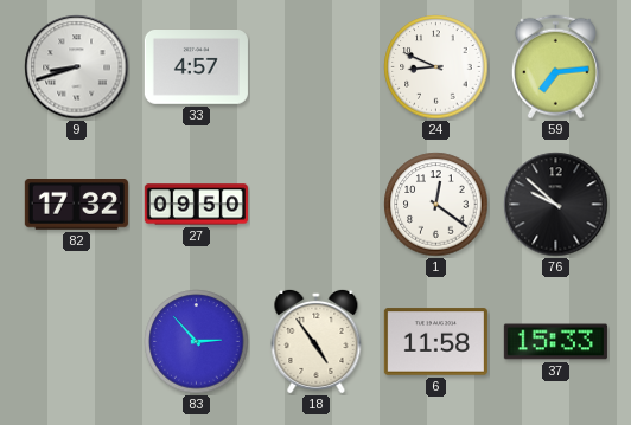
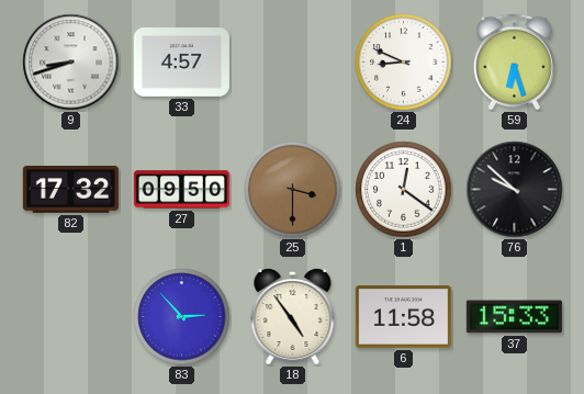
59: 7:14 -> 6:27 (514, 63)
25: none -> 3:30 (293, 190)
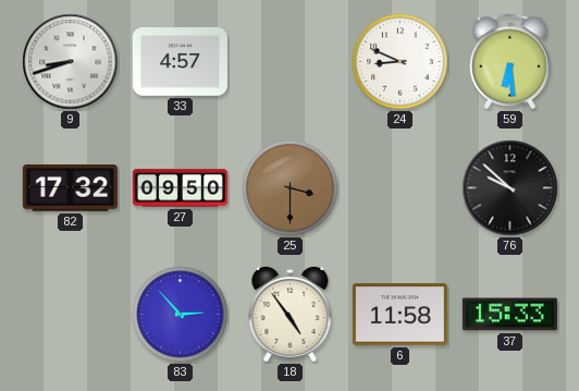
59: 6:27 -> 6:29 (509, 62)
1: 12:21 -> none (404, 190)
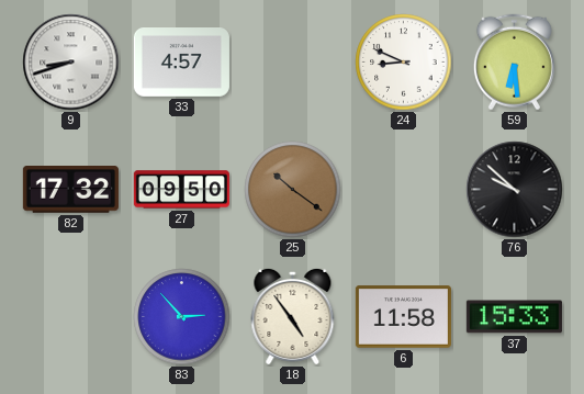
25: 3:30 -> 10:21 (293, 190)
